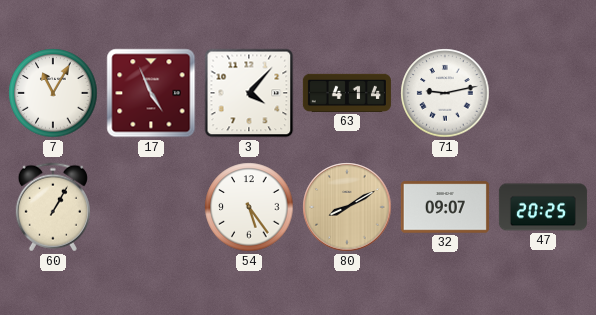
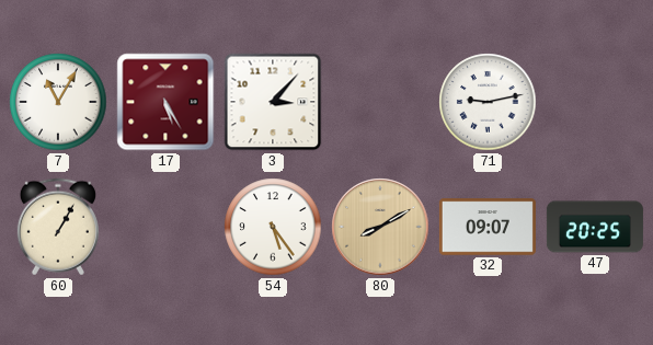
17: 4:56 -> 5:25 (165, 102)
3: 4:07 -> 3:07 (273, 102)
63: 4:14 -> none (347, 93)
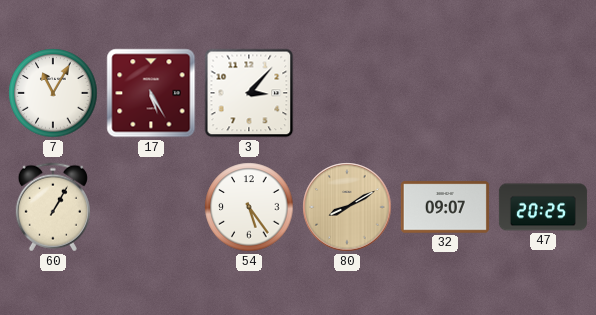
71: 9:13 -> none (488, 102)
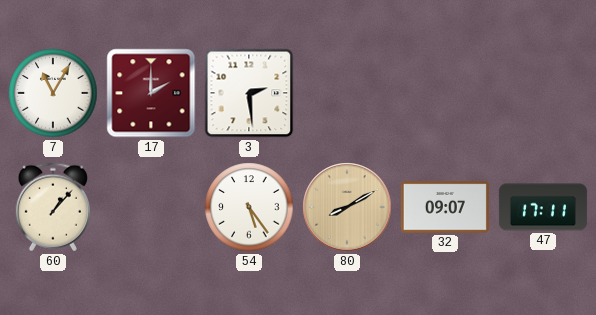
17: 5:25 -> 2:00 (151, 93)
3: 3:07 -> 2:29 (249, 93)
60: 1:05 -> 1:07 (53, 207)
47: 20:25 -> 17:11 (543, 207)
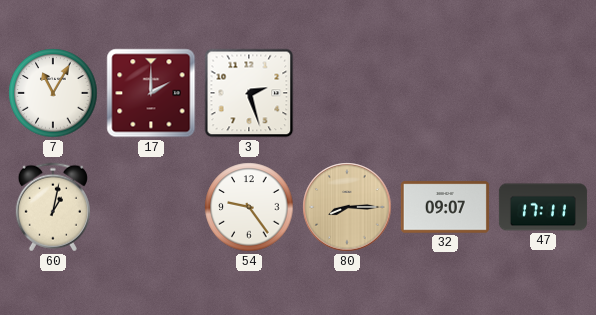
3: 2:29 -> 2:27 (249, 93)
60: 1:07 -> 1:02 (53, 207)
54: 5:24 -> 9:24 (249, 207)
80: 8:10 -> 8:15 (347, 207)
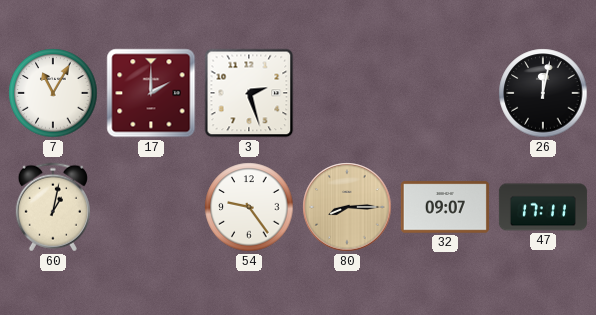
26: none -> 12:02 (543, 93)
